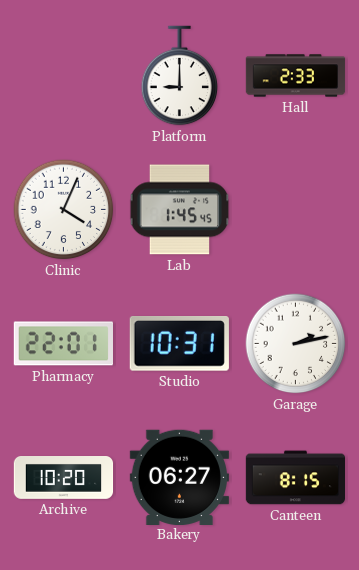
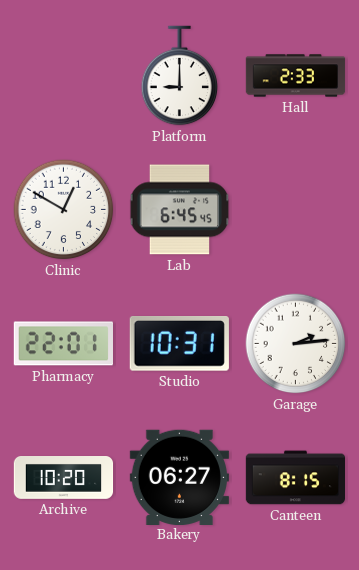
Clinic: 4:04 -> 12:50 (64, 210)
Lab: 1:45 -> 6:45 (180, 210)
Garage: 2:13 -> 2:14 (296, 344)
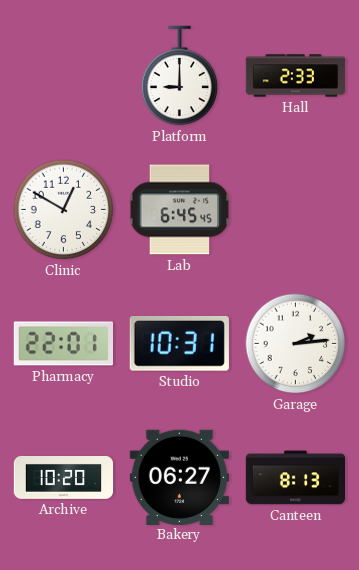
Canteen: 8:15 -> 8:13 (295, 478)
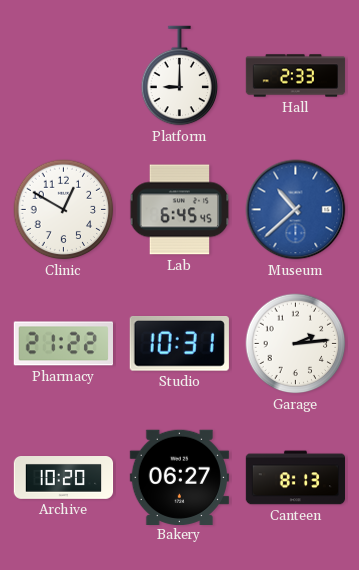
Museum: none -> 10:38 (296, 210)
Pharmacy: 22:01 -> 21:22 (63, 344)
